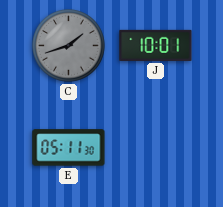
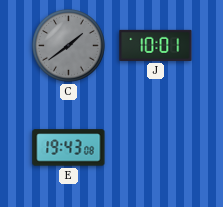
C: 1:42 -> 1:39 (69, 46)
E: 05:11 -> 19:43 (69, 148)
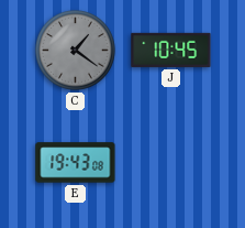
C: 1:39 -> 1:21 (76, 51)
J: 10:01 -> 10:45 (171, 50)
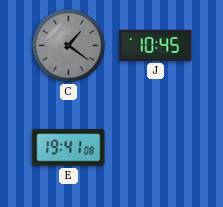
E: 19:43 -> 19:41 (69, 148)
